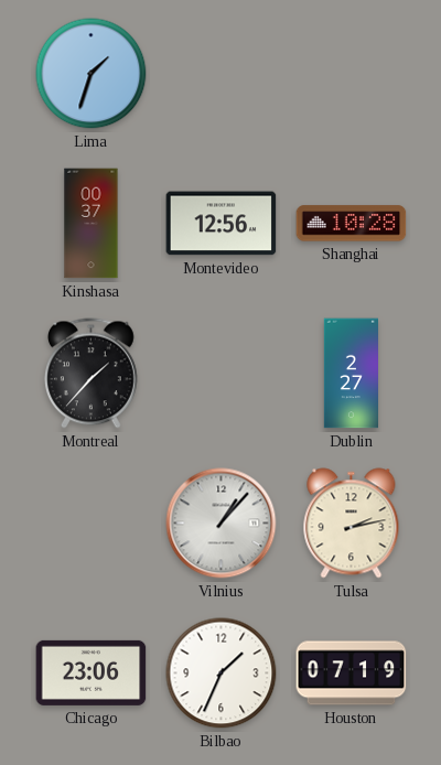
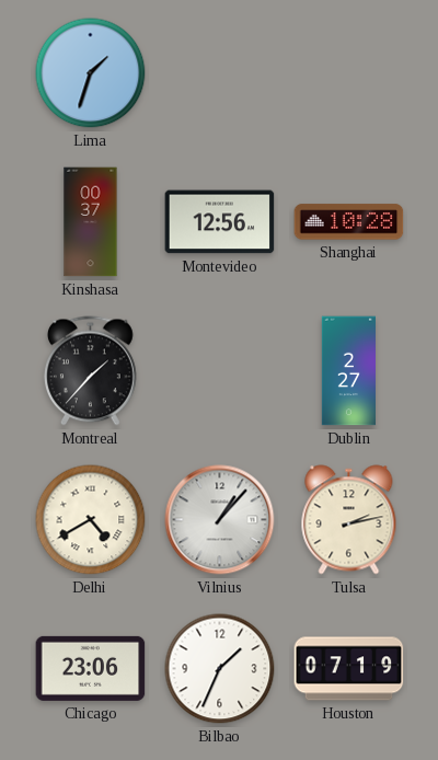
Delhi: none -> 4:40 (91, 520)
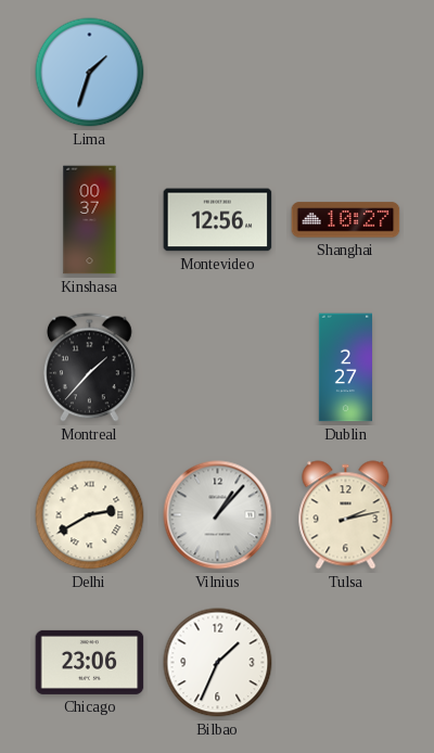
Shanghai: 10:28 -> 10:27 (346, 220)
Delhi: 4:40 -> 2:40 (90, 515)
Houston: 07:19 -> none (349, 669)
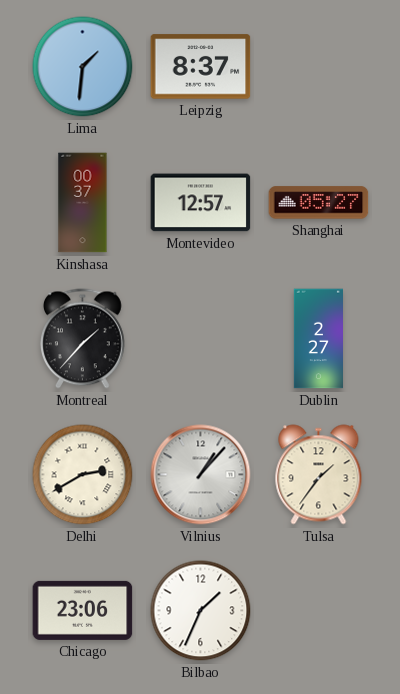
Lima: 1:33 -> 1:31 (83, 67)
Leipzig: none -> 8:37 (201, 67)
Montevideo: 12:56 -> 12:57 (201, 203)
Shanghai: 10:27 -> 05:27 (319, 203)
Tulsa: 2:13 -> 1:36 (319, 475)
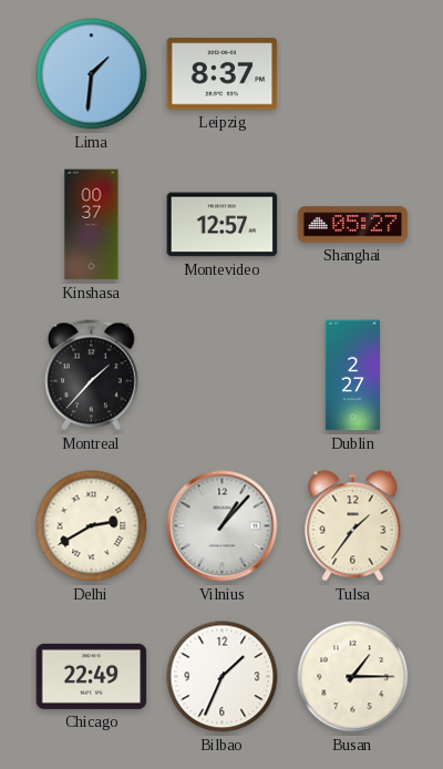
Chicago: 23:06 -> 22:49 (92, 676)
Busan: none -> 1:15 (353, 677)
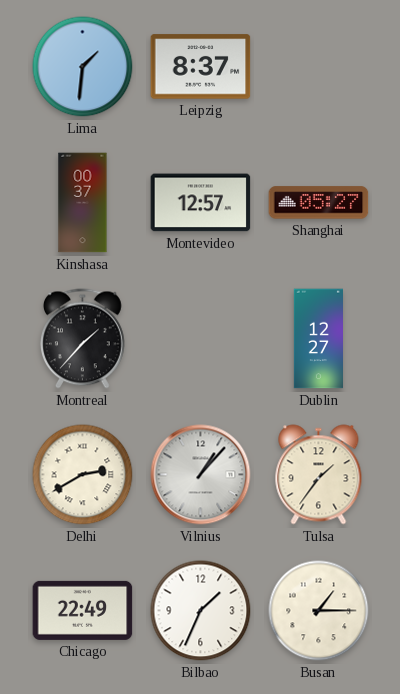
Dublin: 2:27 -> 12:27 (318, 339)
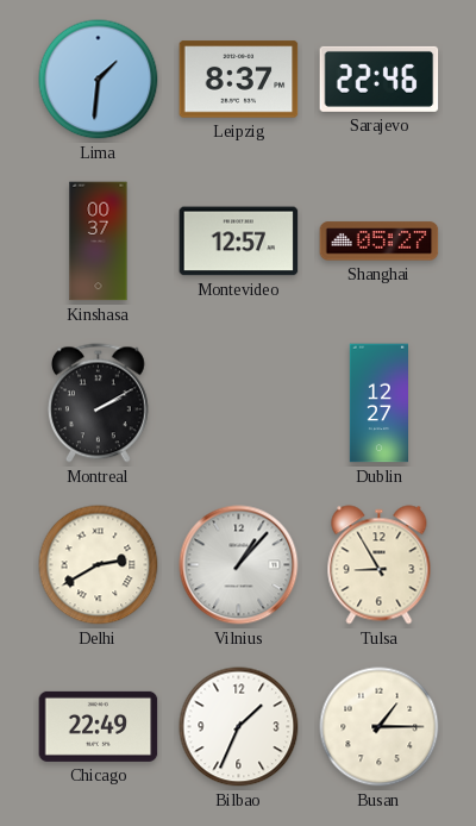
Sarajevo: none -> 22:46 (380, 79)
Montreal: 1:37 -> 2:10 (98, 403)
Tulsa: 1:36 -> 8:55 (380, 565)
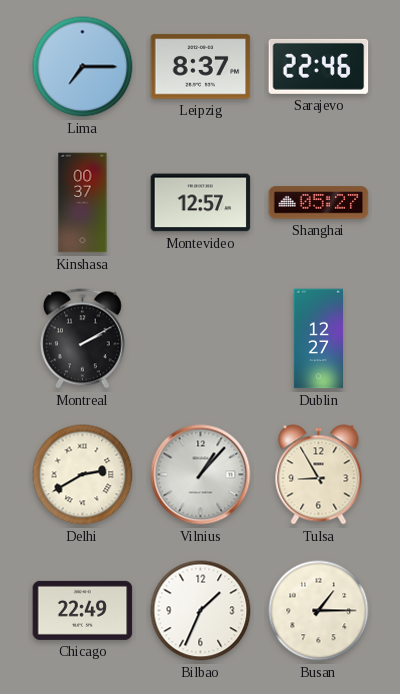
Lima: 1:31 -> 7:15 (83, 67)
